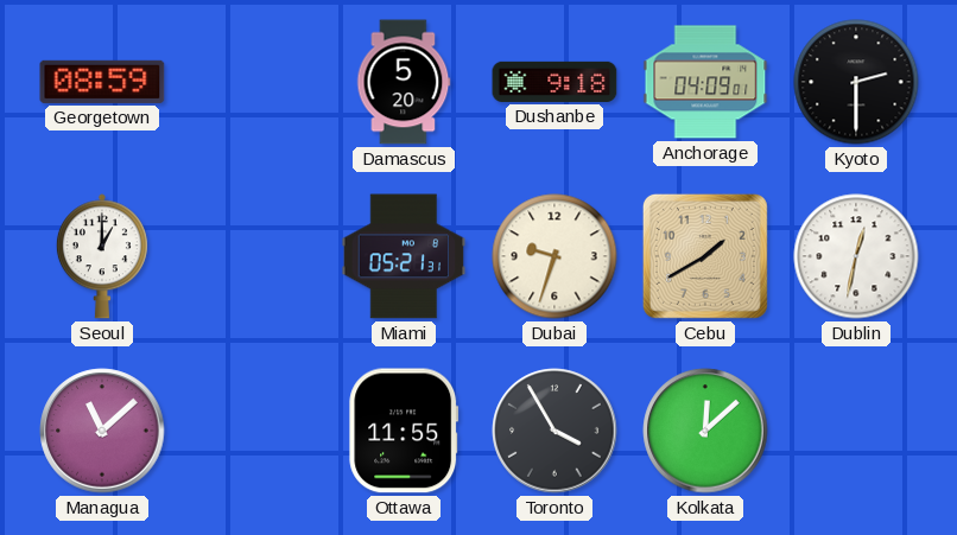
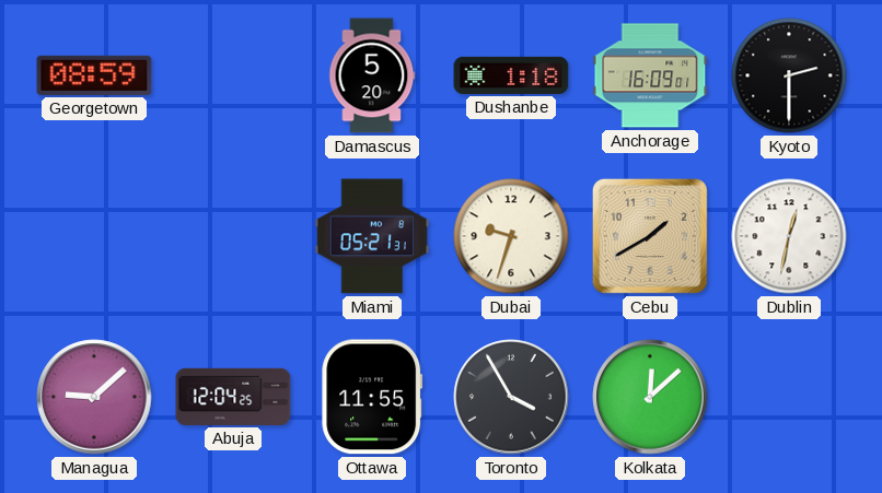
Dushanbe: 9:18 -> 1:18 (511, 75)
Anchorage: 04:09 -> 16:09 (650, 75)
Seoul: 1:00 -> none (102, 256)
Managua: 11:08 -> 9:08 (94, 397)
Abuja: none -> 12:04 (233, 397)
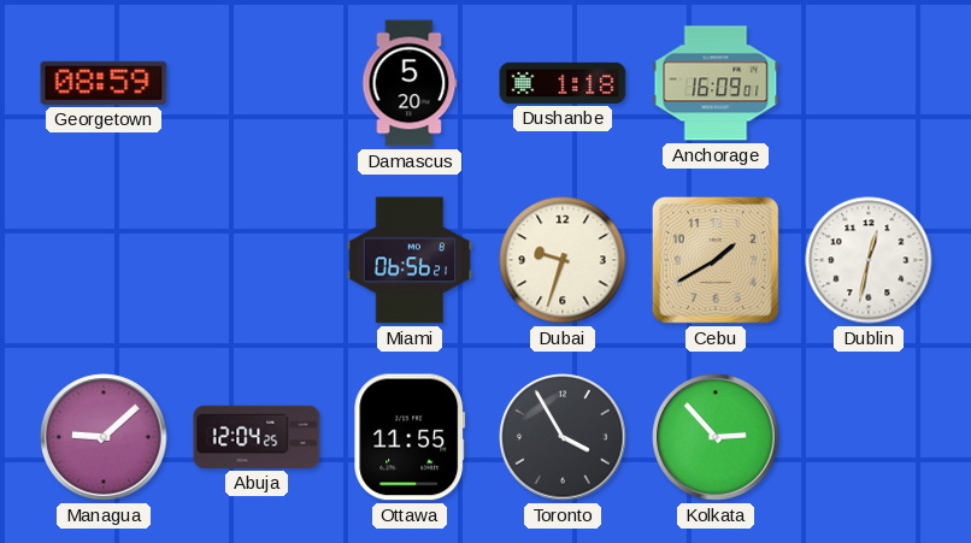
Kyoto: 2:30 -> none (789, 75)
Miami: 05:21 -> 06:56 (410, 260)
Kolkata: 12:08 -> 2:53 (716, 437)
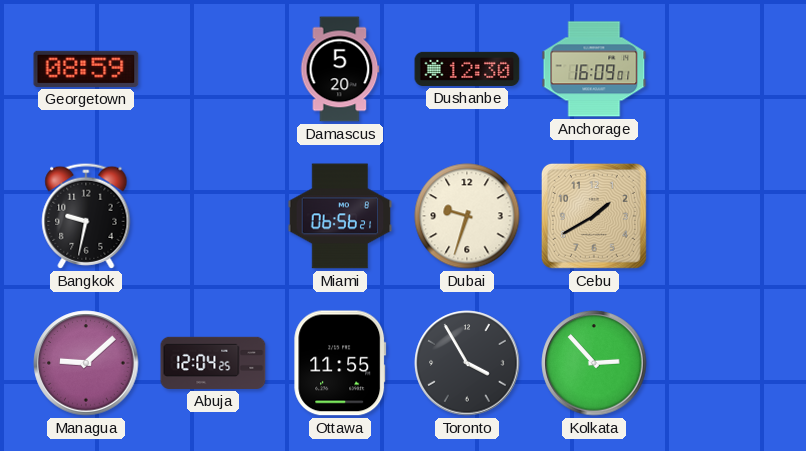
Dushanbe: 1:18 -> 12:30 (467, 69)
Bangkok: none -> 9:32 (86, 216)
Dublin: 12:32 -> none (869, 260)
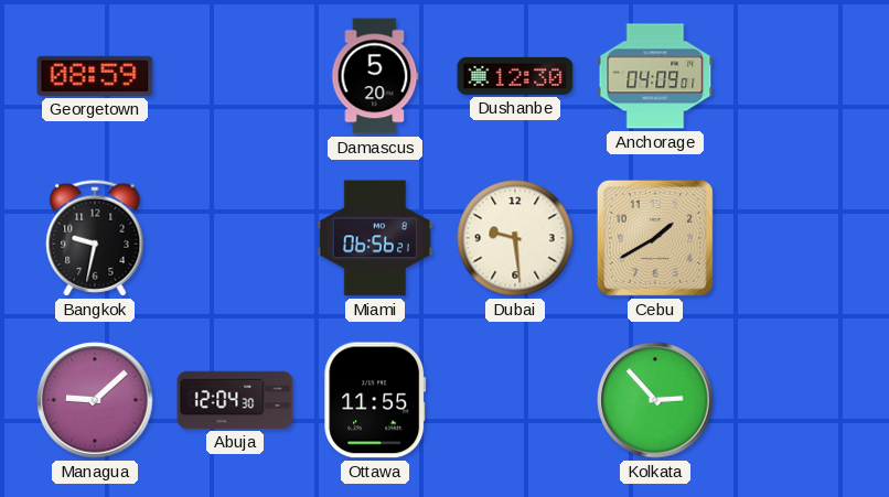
Anchorage: 16:09 -> 04:09 (655, 76)
Dubai: 9:33 -> 9:29 (515, 238)
Abuja: 12:04:25 -> 12:04:30 (235, 400)
Toronto: 3:55 -> none (467, 363)
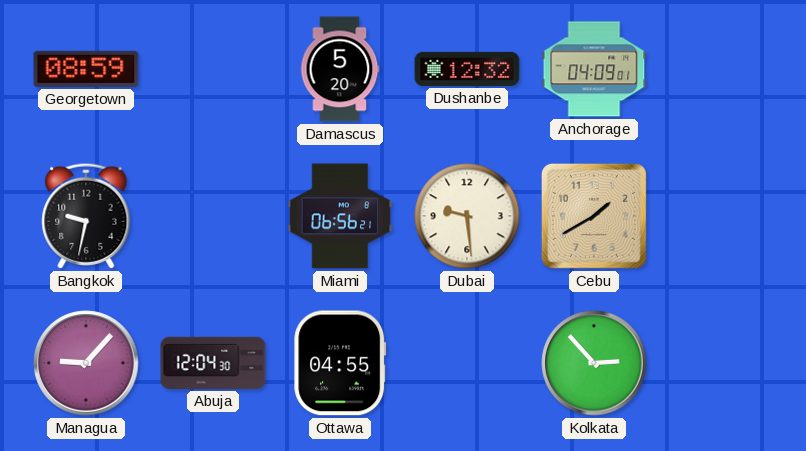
Dushanbe: 12:30 -> 12:32 (467, 69)
Managua: 9:08 -> 9:07 (86, 363)
Ottawa: 11:55 -> 04:55 (340, 363)
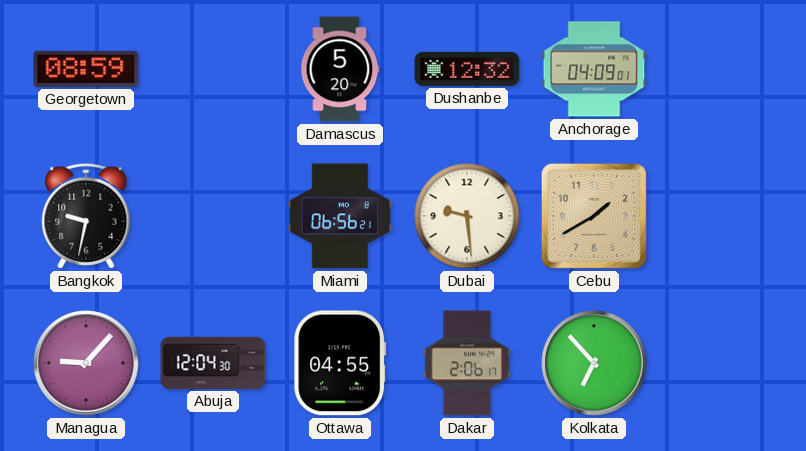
Dakar: none -> 2:06 (467, 363)
Kolkata: 2:53 -> 6:53 (594, 363)
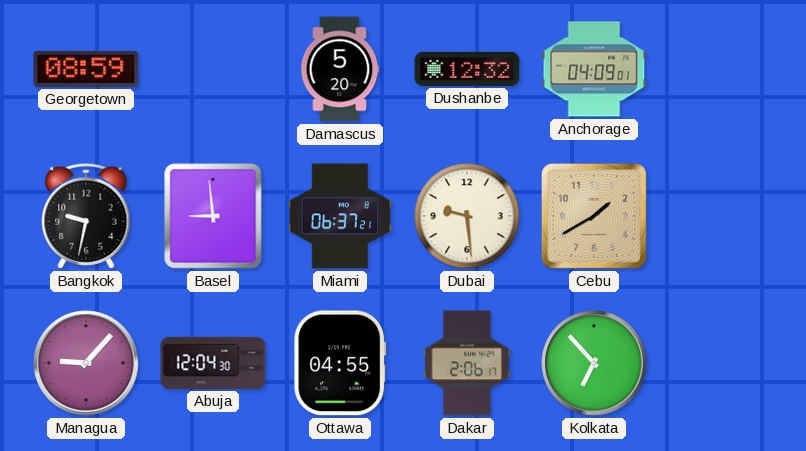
Basel: none -> 8:59 (213, 216)
Miami: 06:56 -> 06:37 (340, 216)
